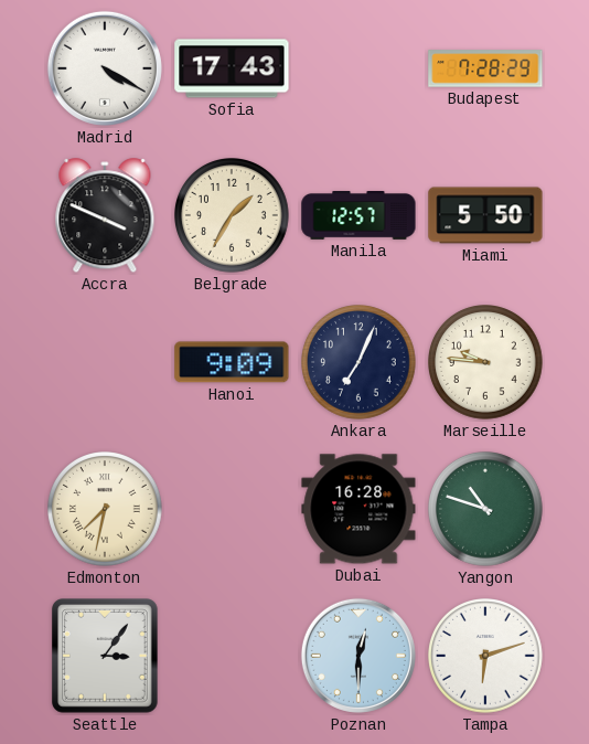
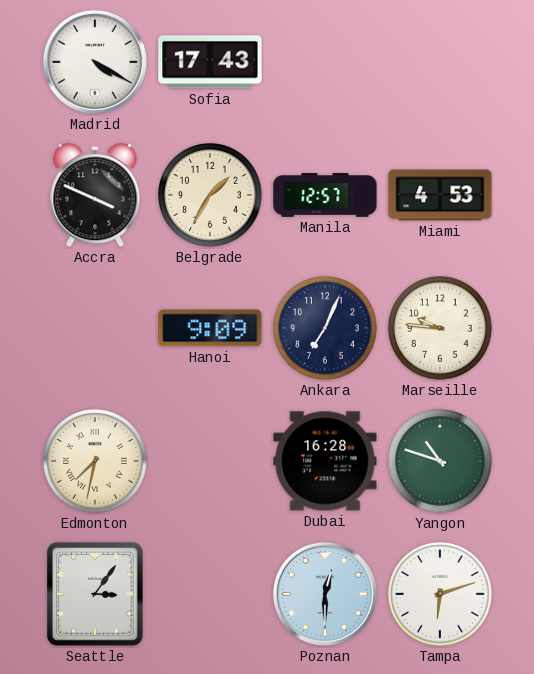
Budapest: 7:28 -> none (485, 68)
Miami: 5:50 -> 4:53 (440, 195)
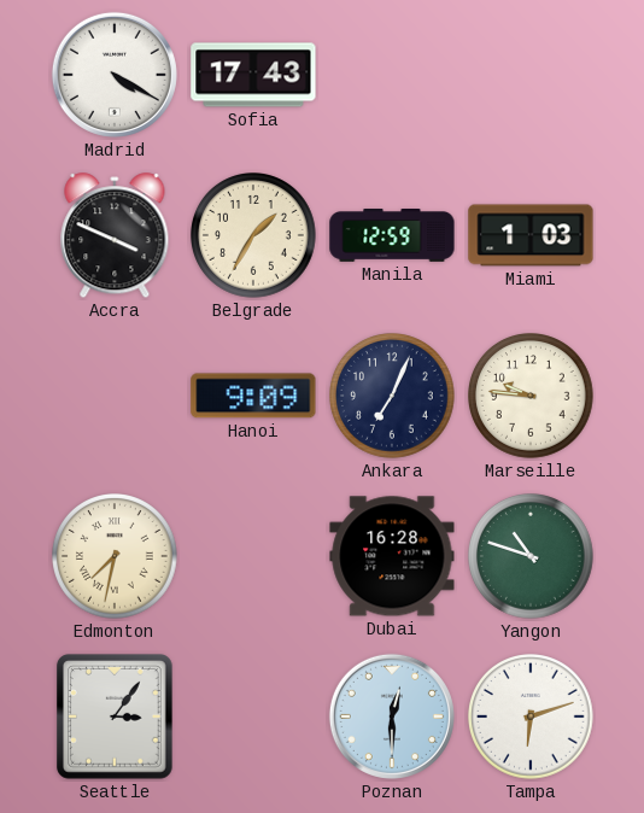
Manila: 12:57 -> 12:59 (392, 236)
Miami: 4:53 -> 1:03 (531, 235)
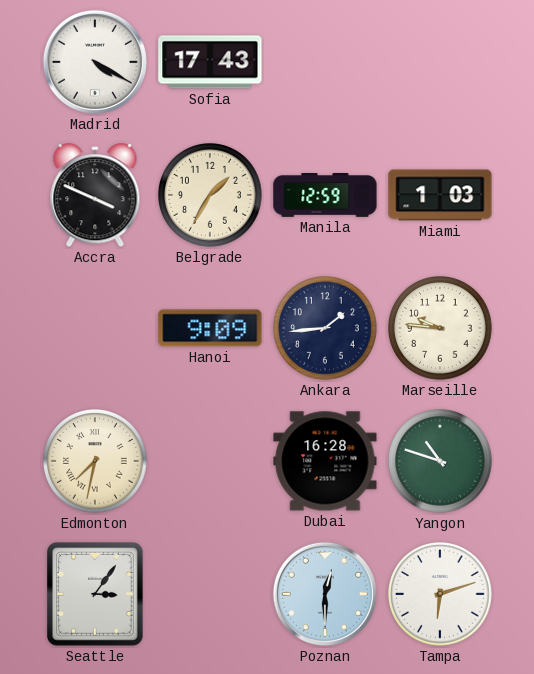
Ankara: 7:04 -> 1:44 (326, 329)
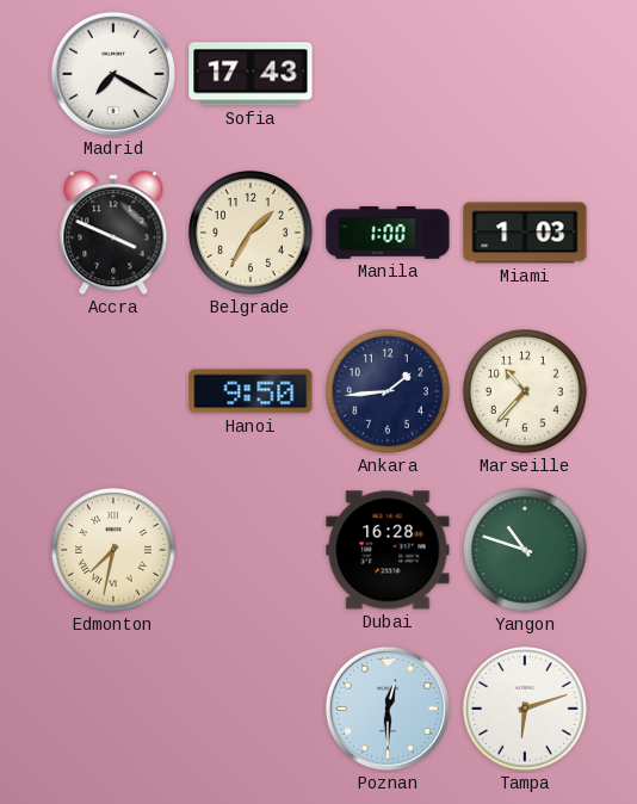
Madrid: 4:20 -> 7:20 (113, 74)
Manila: 12:59 -> 1:00 (388, 234)
Hanoi: 9:09 -> 9:50 (251, 391)
Marseille: 9:46 -> 10:37 (526, 392)
Seattle: 3:06 -> none (96, 595)
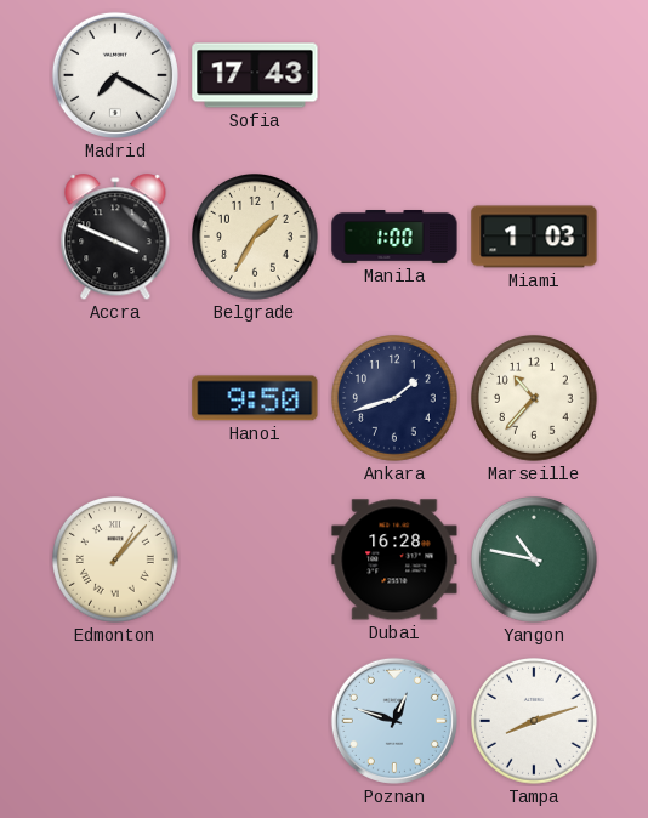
Ankara: 1:44 -> 1:42 (396, 399)
Edmonton: 7:32 -> 1:07 (116, 561)
Yangon: 10:48 -> 10:47 (535, 561)
Poznan: 12:30 -> 12:48 (394, 721)
Tampa: 6:12 -> 8:12 (535, 722)
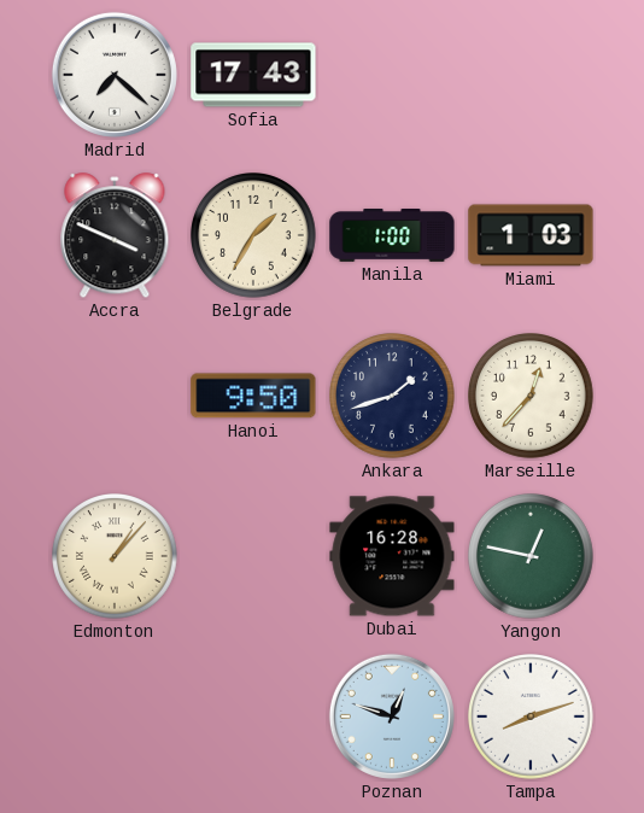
Madrid: 7:20 -> 7:22 (115, 75)
Marseille: 10:37 -> 12:37 (532, 397)
Yangon: 10:47 -> 12:47 (532, 557)
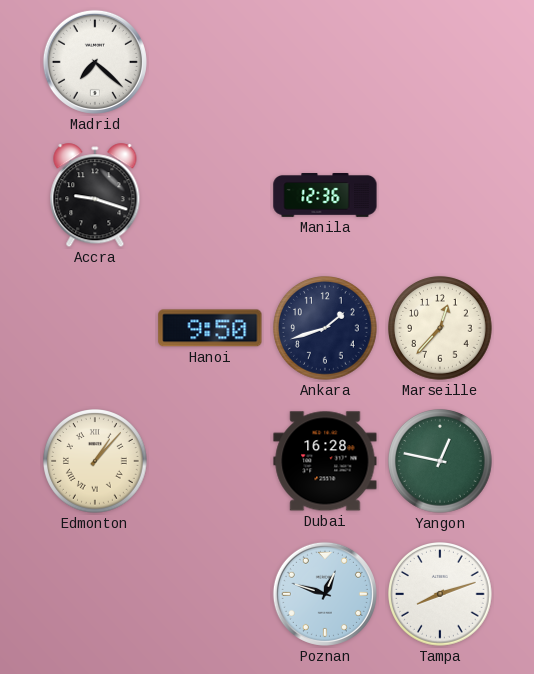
Sofia: 17:43 -> none (253, 75)
Accra: 3:49 -> 9:18 (95, 196)
Belgrade: 1:35 -> none (254, 236)
Manila: 1:00 -> 12:36 (325, 196)
Miami: 1:03 -> none (531, 235)
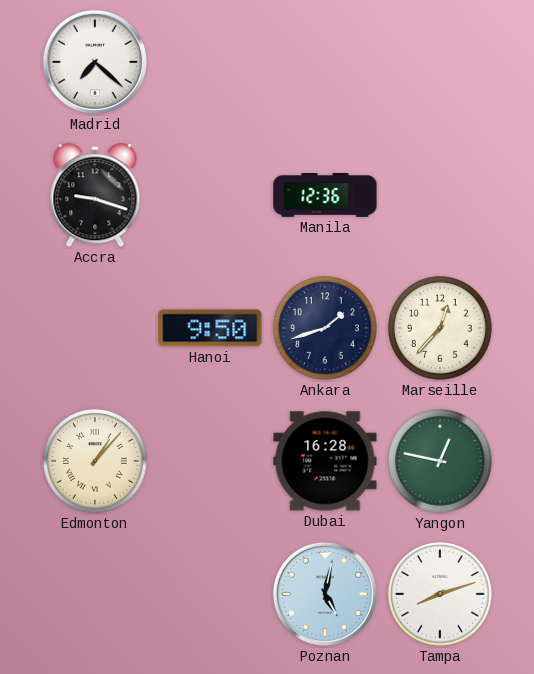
Poznan: 12:48 -> 5:02 (325, 594)
